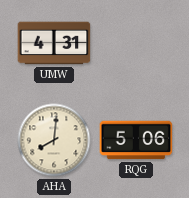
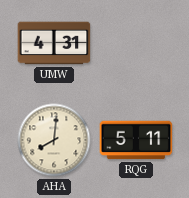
RQG: 5:06 -> 5:11 (136, 140)
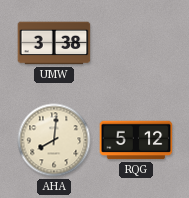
UMW: 4:31 -> 3:38 (54, 43)
RQG: 5:11 -> 5:12 (136, 140)
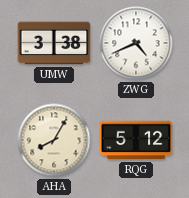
ZWG: none -> 4:41 (136, 43)
AHA: 8:01 -> 8:05 (54, 140)
